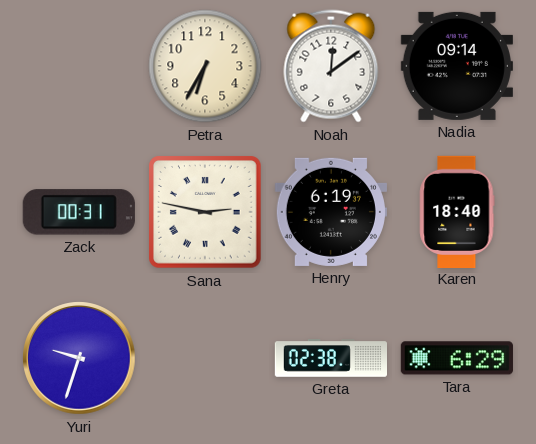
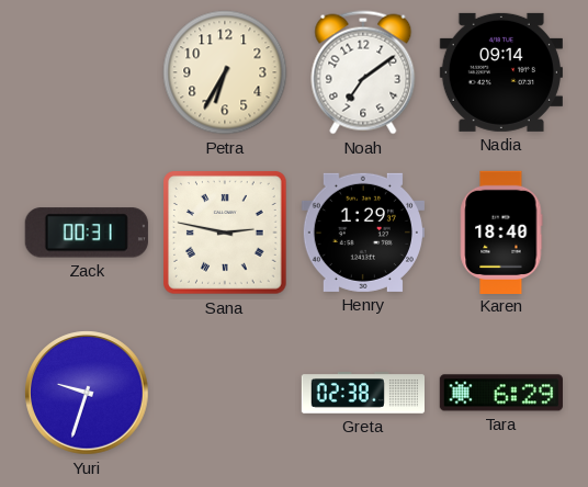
Noah: 12:09 -> 7:09 (363, 72)
Henry: 6:19 -> 1:29 (363, 233)
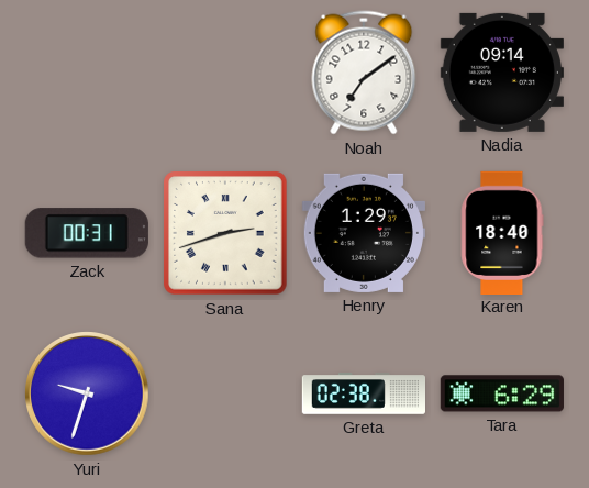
Petra: 6:35 -> none (225, 72)
Sana: 2:47 -> 2:42 (226, 234)
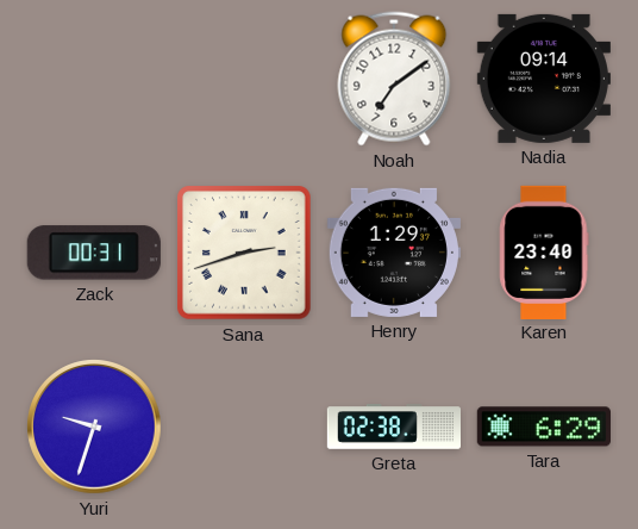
Karen: 18:40 -> 23:40 (544, 251)
